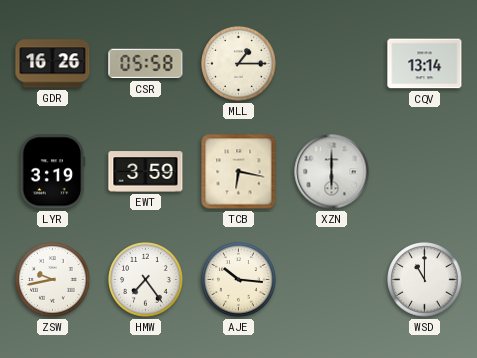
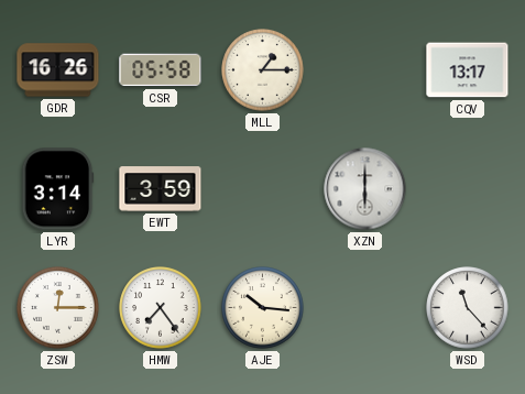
CQV: 13:14 -> 13:17 (468, 70)
LYR: 3:19 -> 3:14 (57, 189)
TCB: 6:17 -> none (239, 172)
ZSW: 9:43 -> 12:15 (58, 308)
WSD: 11:00 -> 11:23 (468, 308)
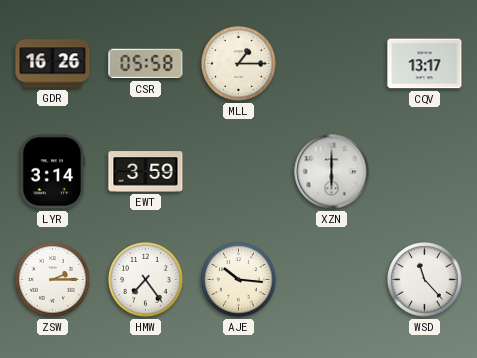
ZSW: 12:15 -> 2:15 (53, 280)
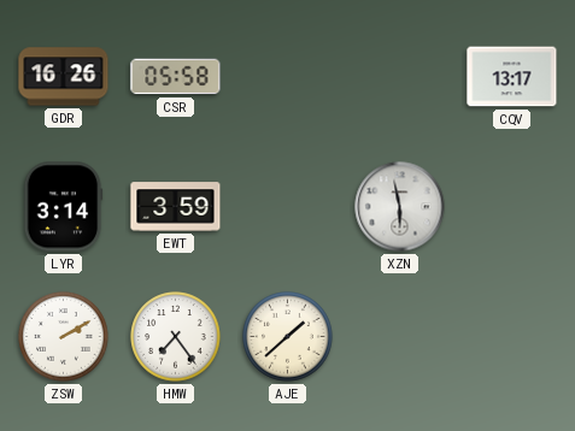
MLL: 1:15 -> none (239, 64)
XZN: 6:00 -> 5:58 (400, 207)
ZSW: 2:15 -> 2:10 (64, 337)
AJE: 10:16 -> 1:38 (288, 337)
WSD: 11:23 -> none (425, 280)
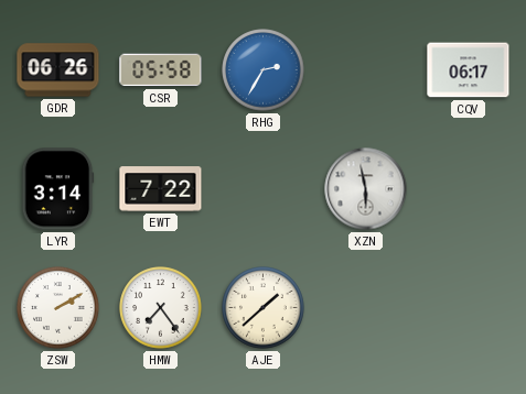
GDR: 16:26 -> 06:26 (58, 70)
RHG: none -> 2:35 (264, 70)
CQV: 13:17 -> 06:17 (469, 70)
EWT: 3:59 -> 7:22 (161, 189)
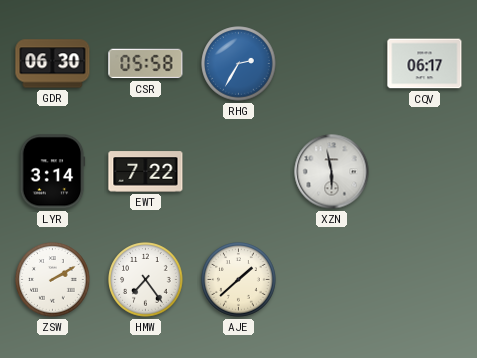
GDR: 06:26 -> 06:30 (53, 64)
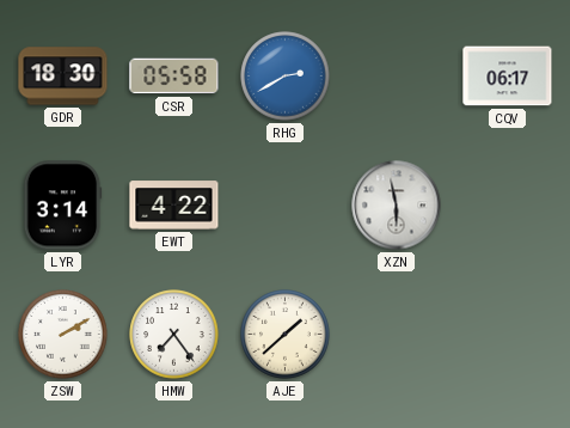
GDR: 06:30 -> 18:30 (63, 77)
RHG: 2:35 -> 2:40 (286, 77)
EWT: 7:22 -> 4:22 (174, 206)
